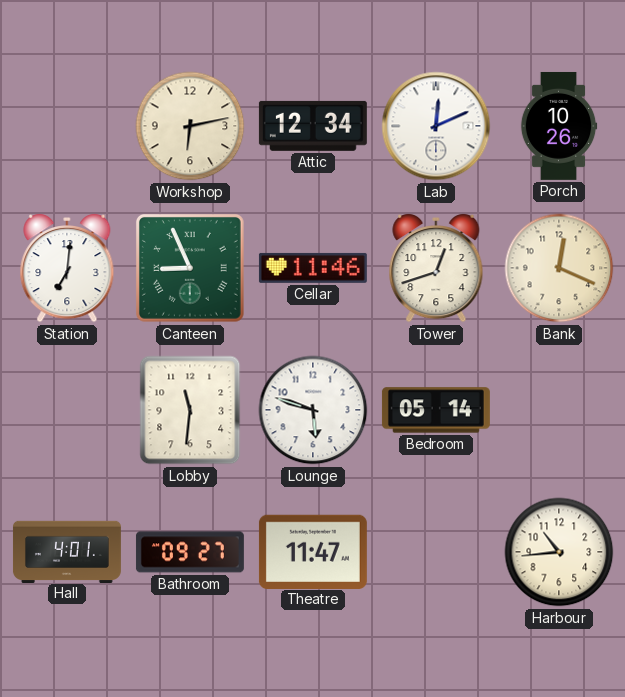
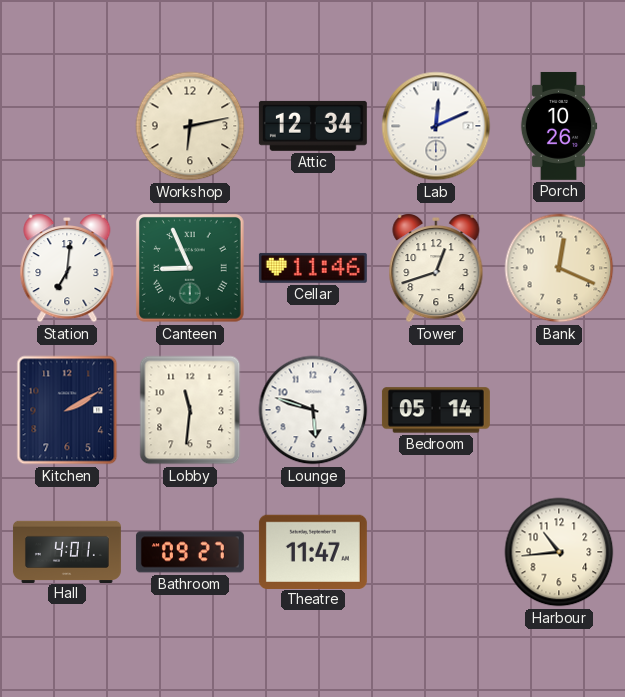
Kitchen: none -> 2:10 (67, 410)
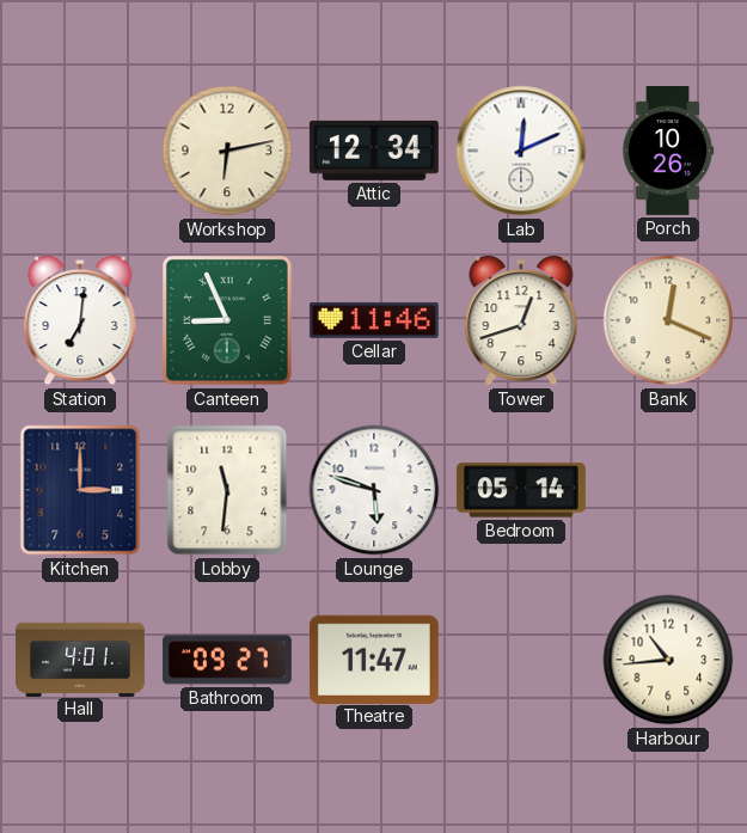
Kitchen: 2:10 -> 3:00 (80, 490)
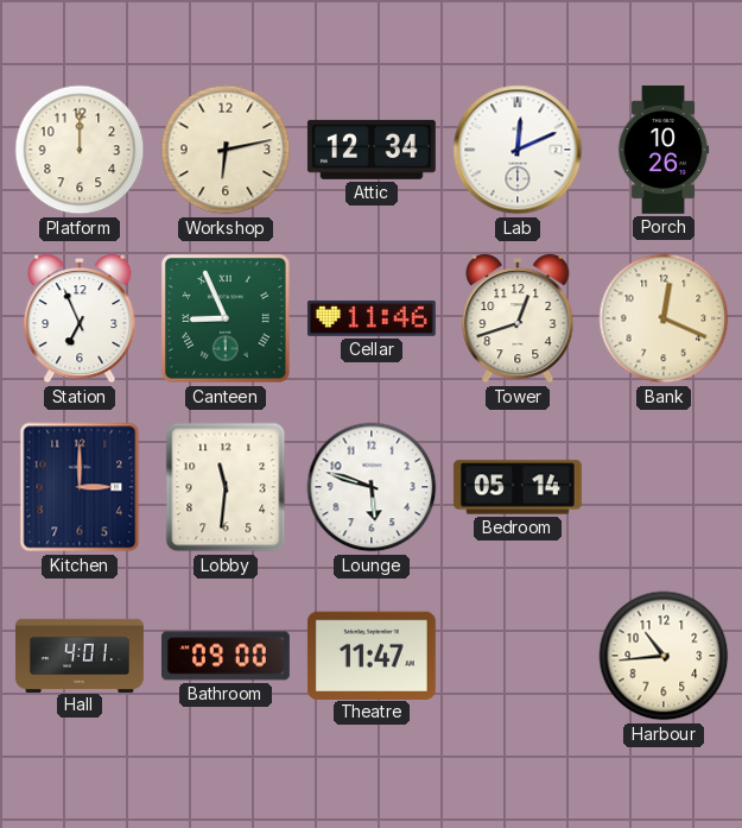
Platform: none -> 12:00 (80, 150)
Station: 7:01 -> 6:56 (80, 318)
Bathroom: 09:27 -> 09:00 (226, 656)
